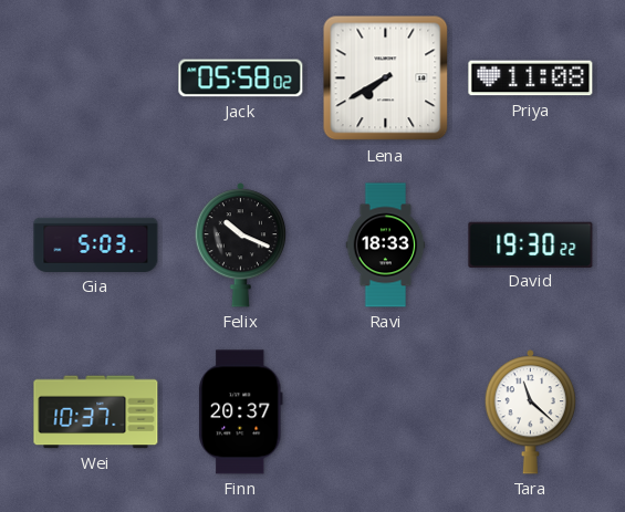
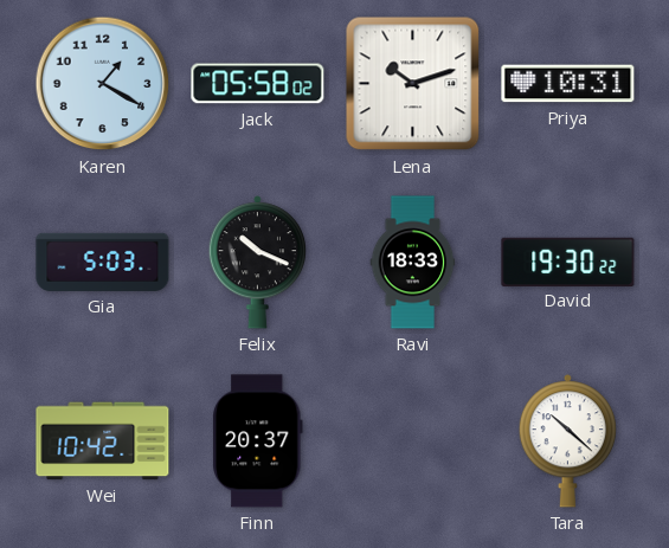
Karen: none -> 1:20 (103, 84)
Lena: 7:40 -> 10:12 (413, 84)
Priya: 11:08 -> 10:31 (568, 84)
Wei: 10:37 -> 10:42 (103, 441)
Tara: 11:22 -> 10:22 (567, 441)
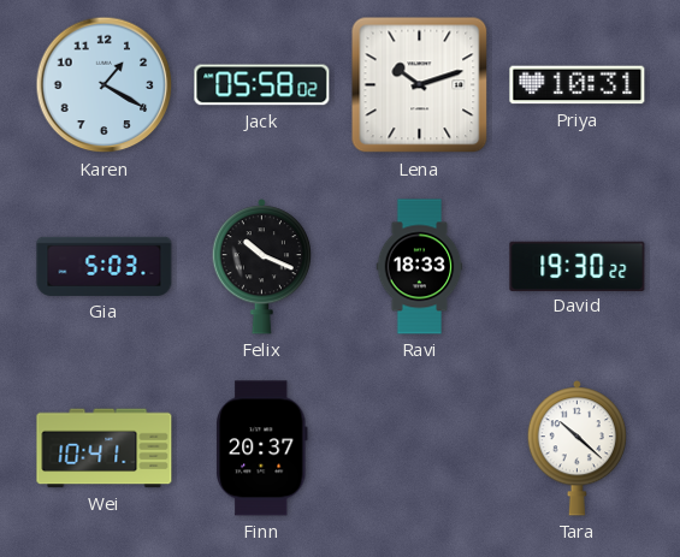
Wei: 10:42 -> 10:41 (105, 449)
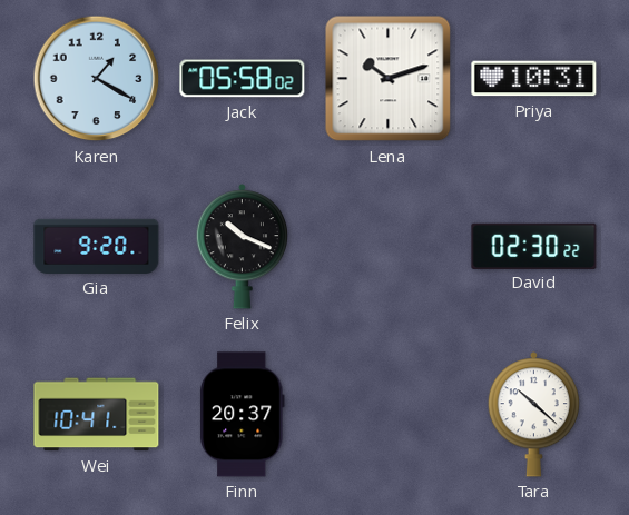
Gia: 5:03 -> 9:20 (97, 246)
Ravi: 18:33 -> none (420, 267)
David: 19:30 -> 02:30 (534, 246)
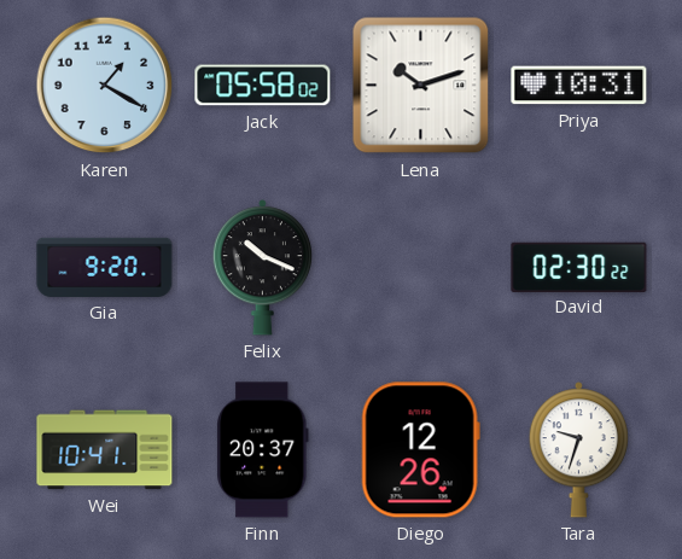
Diego: none -> 12:26 (420, 450)
Tara: 10:22 -> 9:33 (578, 450)
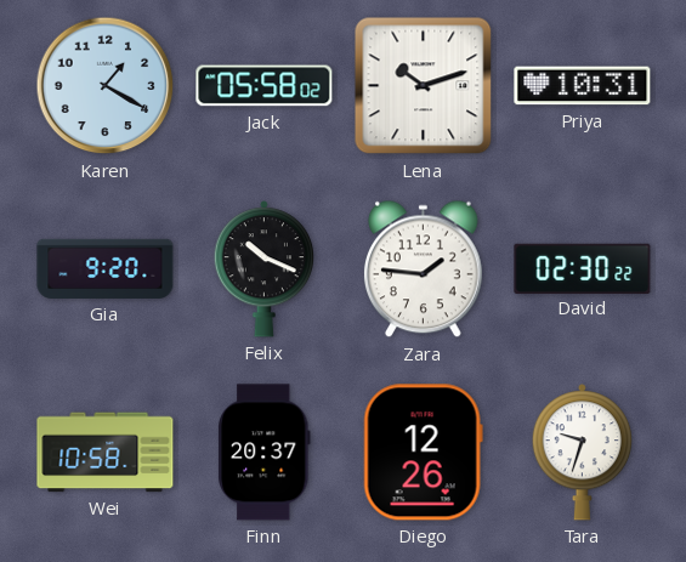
Zara: none -> 1:46 (423, 269)
Wei: 10:41 -> 10:58 (106, 453)
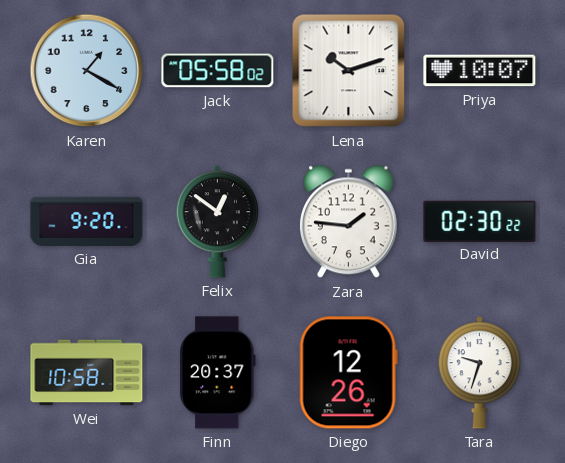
Priya: 10:31 -> 10:07 (480, 71)
Felix: 10:19 -> 12:51 (217, 222)
